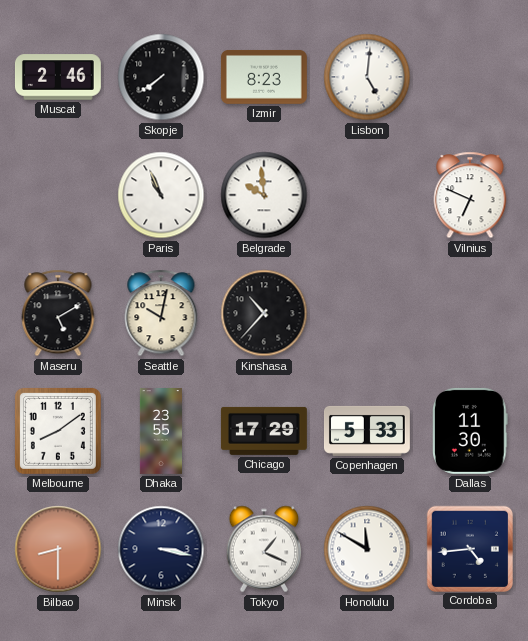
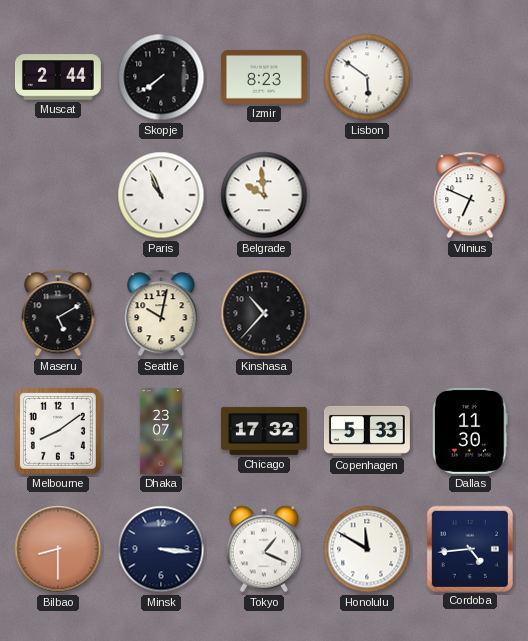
Muscat: 2:46 -> 2:44 (58, 77)
Lisbon: 5:01 -> 5:51 (367, 77)
Dhaka: 23:55 -> 23:07 (161, 432)
Chicago: 17:29 -> 17:32 (264, 431)
Minsk: 3:17 -> 3:16 (161, 549)
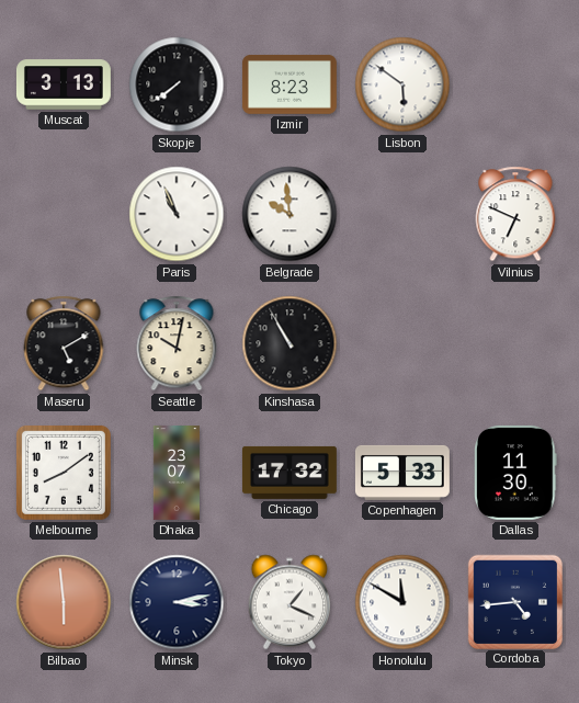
Muscat: 2:44 -> 3:13 (64, 84)
Kinshasa: 10:37 -> 10:55 (289, 343)
Bilbao: 8:30 -> 5:59 (64, 602)
Minsk: 3:16 -> 3:13 (177, 602)
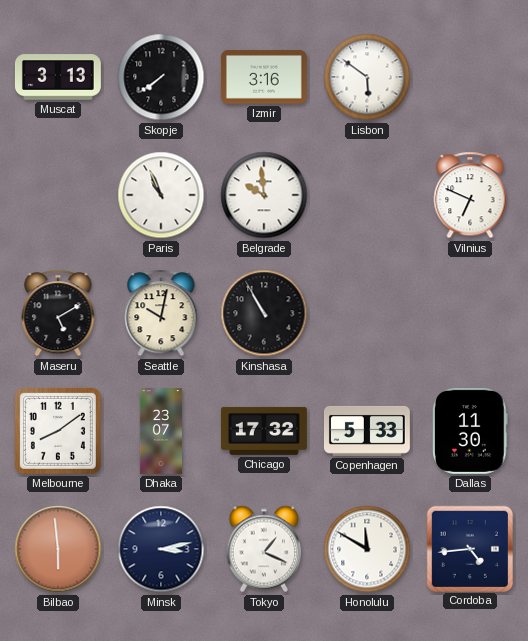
Izmir: 8:23 -> 3:16 (264, 77)
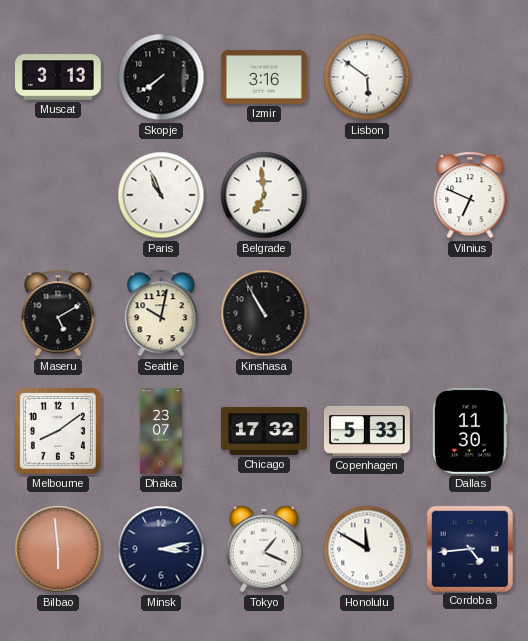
Belgrade: 9:59 -> 6:59 (264, 195)
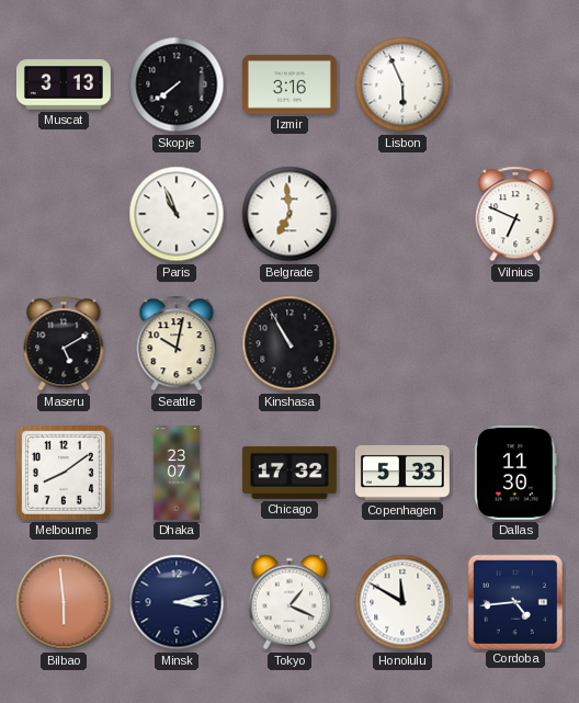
Lisbon: 5:51 -> 5:56 (402, 84)
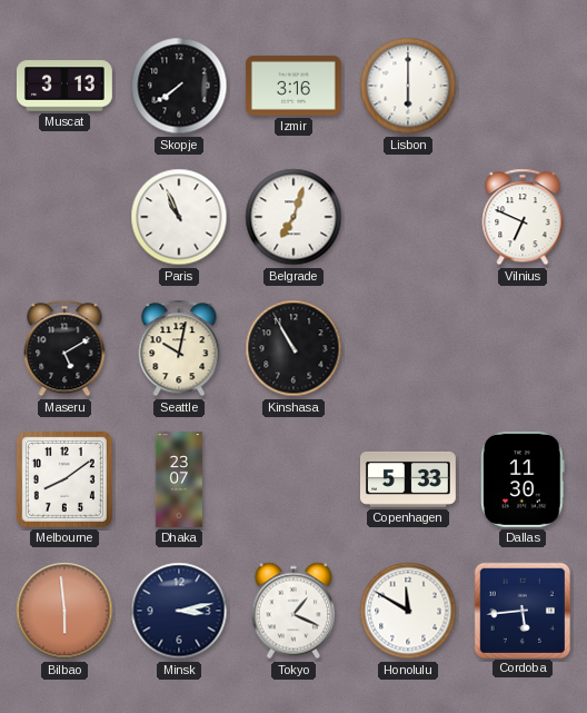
Lisbon: 5:56 -> 6:00 (408, 86)
Belgrade: 6:59 -> 7:03 (293, 217)
Chicago: 17:32 -> none (289, 473)
Cordoba: 4:44 -> 5:44 (521, 610)
